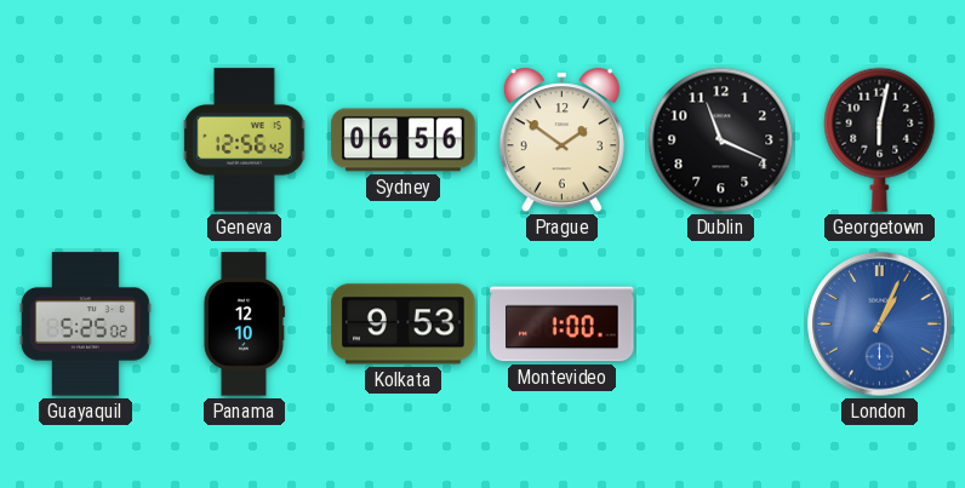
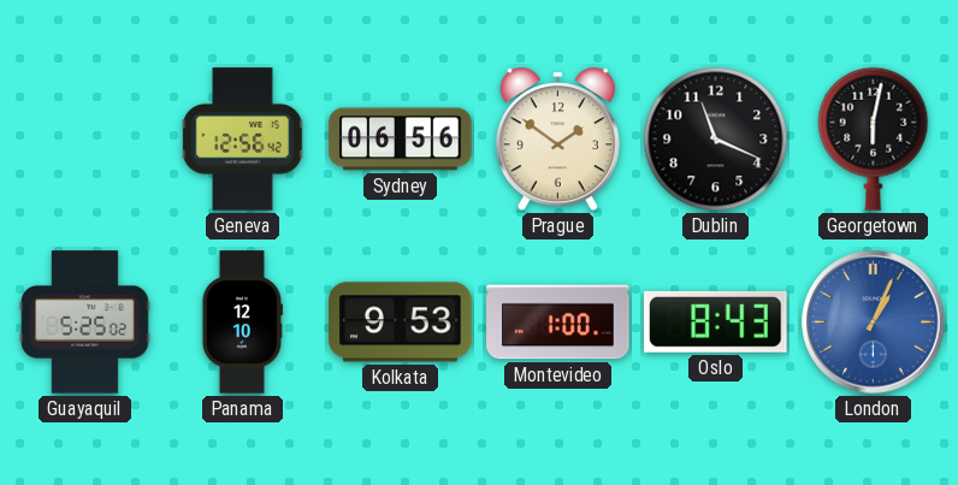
Oslo: none -> 8:43 (716, 321)
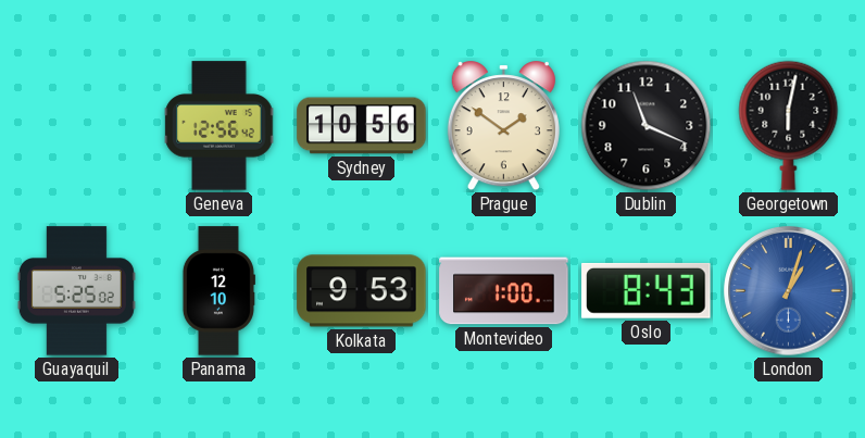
Sydney: 06:56 -> 10:56 (362, 126)
London: 1:04 -> 1:03 (789, 291)
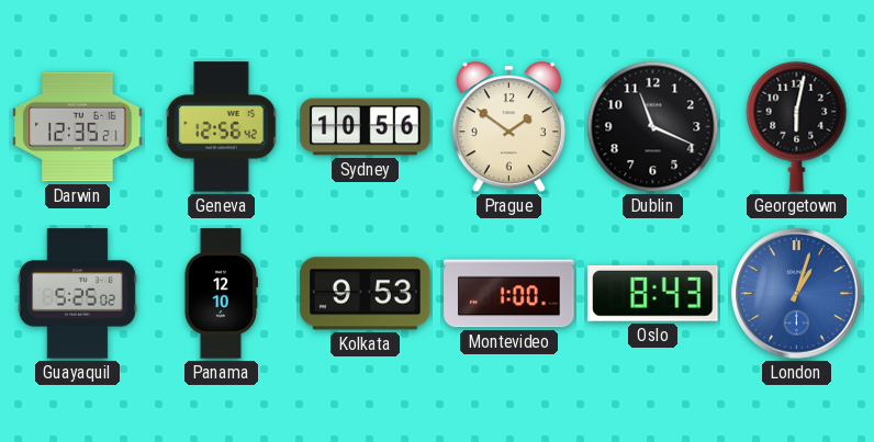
Darwin: none -> 12:35 (78, 127)
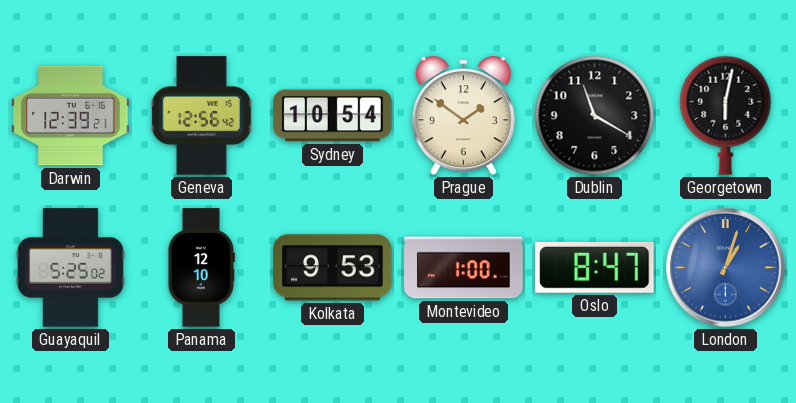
Darwin: 12:35 -> 12:39 (71, 116)
Sydney: 10:56 -> 10:54 (333, 116)
Dublin: 11:19 -> 11:20 (595, 116)
Oslo: 8:43 -> 8:47 (595, 267)
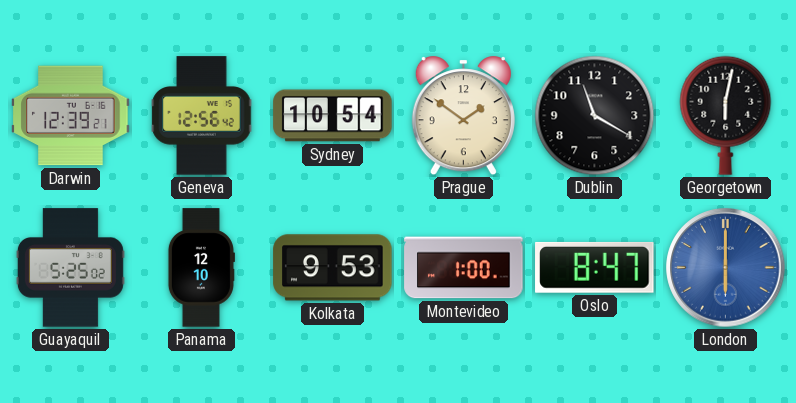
London: 1:03 -> 6:00 (726, 268)
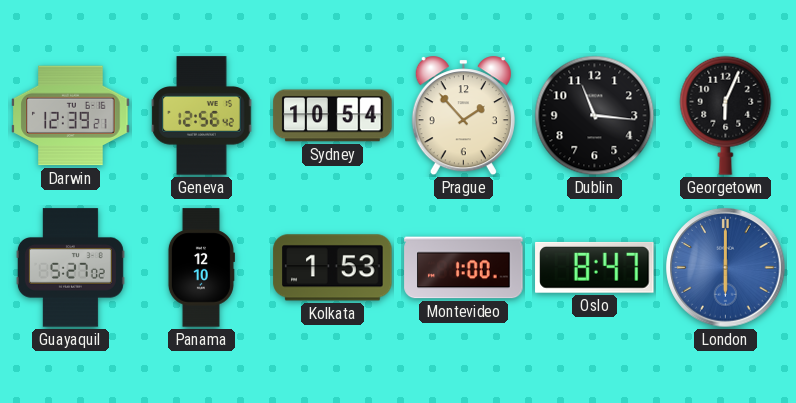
Prague: 1:51 -> 1:53 (463, 116)
Dublin: 11:20 -> 11:16 (595, 116)
Georgetown: 6:02 -> 6:04 (726, 115)
Guayaquil: 5:25 -> 5:27 (70, 268)
Kolkata: 9:53 -> 1:53 (333, 268)
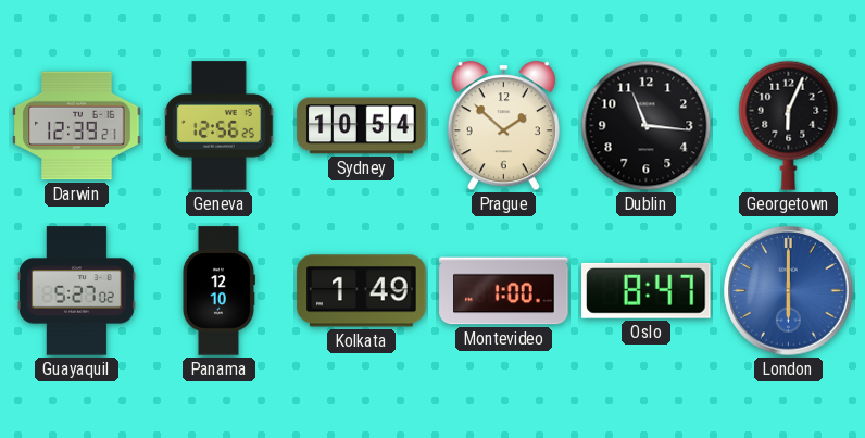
Geneva: 12:56:42 -> 12:56:25 (220, 126)
Prague: 1:53 -> 1:52 (503, 126)
Kolkata: 1:53 -> 1:49 (362, 291)
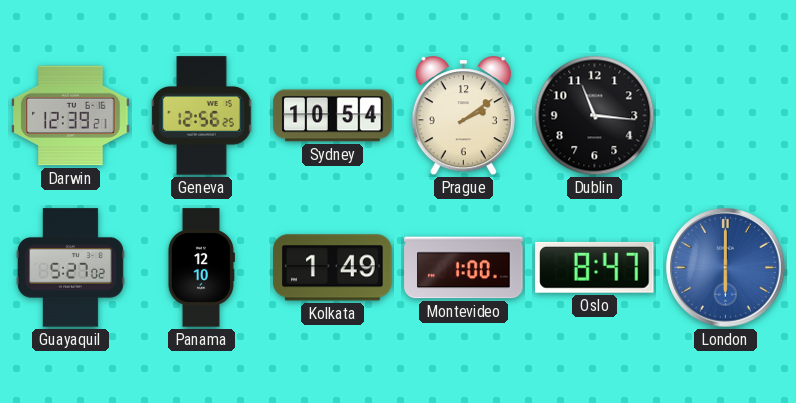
Prague: 1:52 -> 2:09 (463, 116)
Georgetown: 6:04 -> none (789, 125)
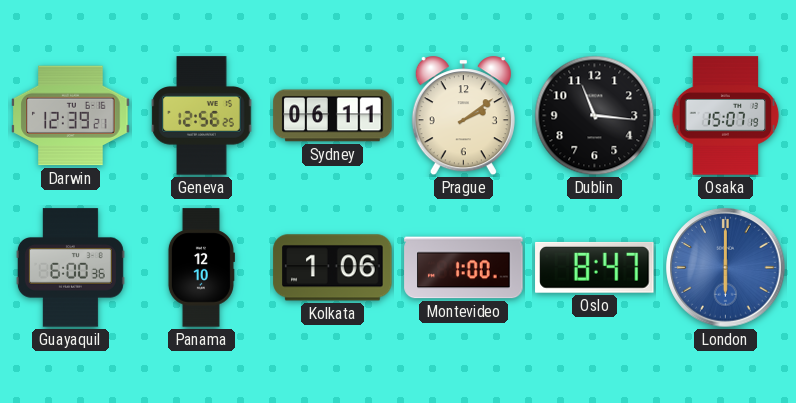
Sydney: 10:54 -> 06:11 (333, 116)
Osaka: none -> 15:07 (726, 116)
Guayaquil: 5:27 -> 6:00 (70, 268)
Kolkata: 1:49 -> 1:06 (333, 268)
